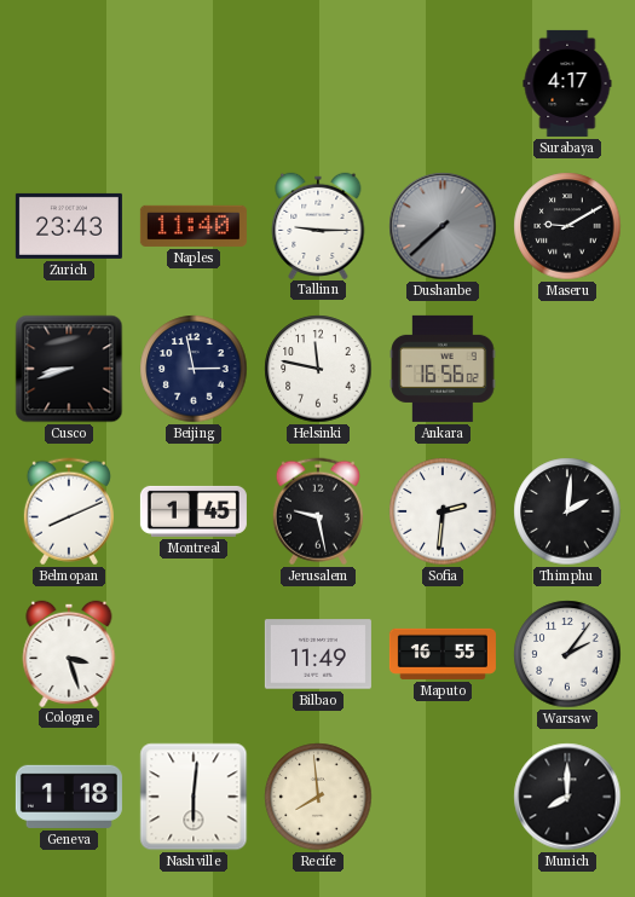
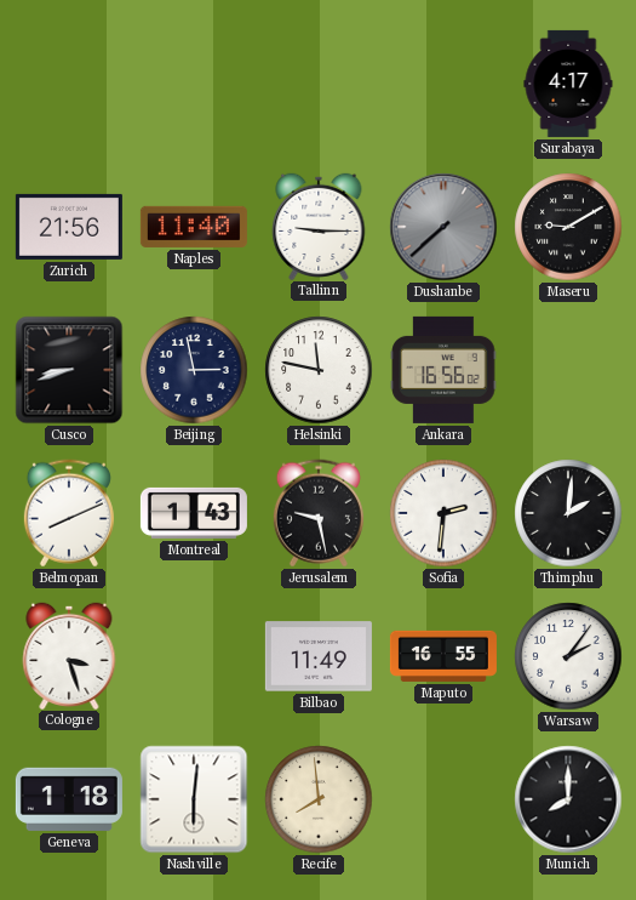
Zurich: 23:43 -> 21:56 (69, 227)
Montreal: 1:45 -> 1:43 (194, 513)
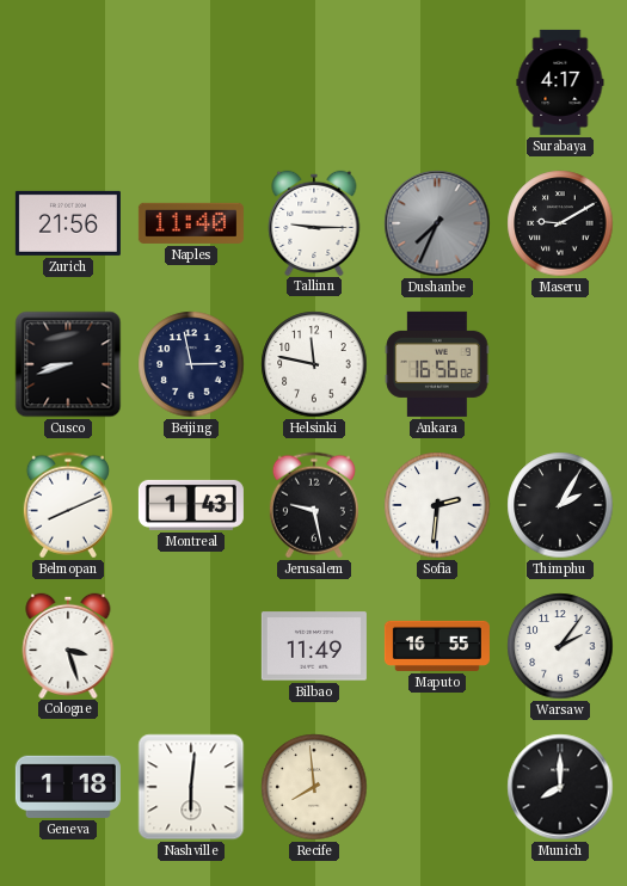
Dushanbe: 7:38 -> 7:34 (437, 223)
Thimphu: 2:01 -> 2:05 (560, 505)
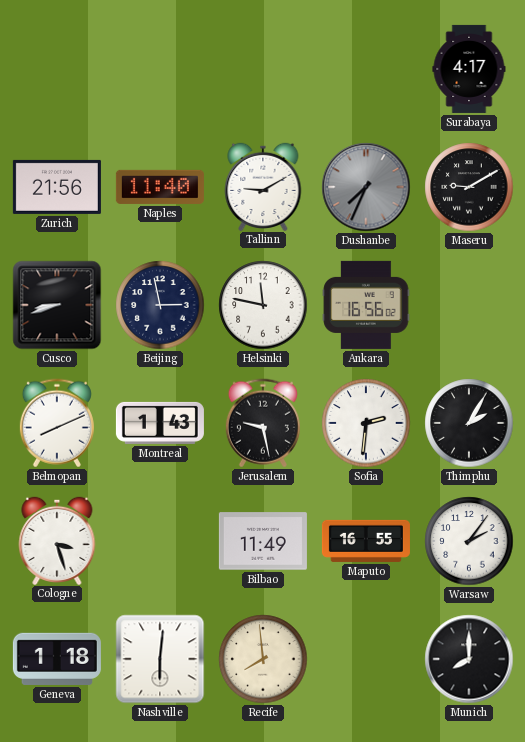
Tallinn: 9:15 -> 9:10 (263, 186)
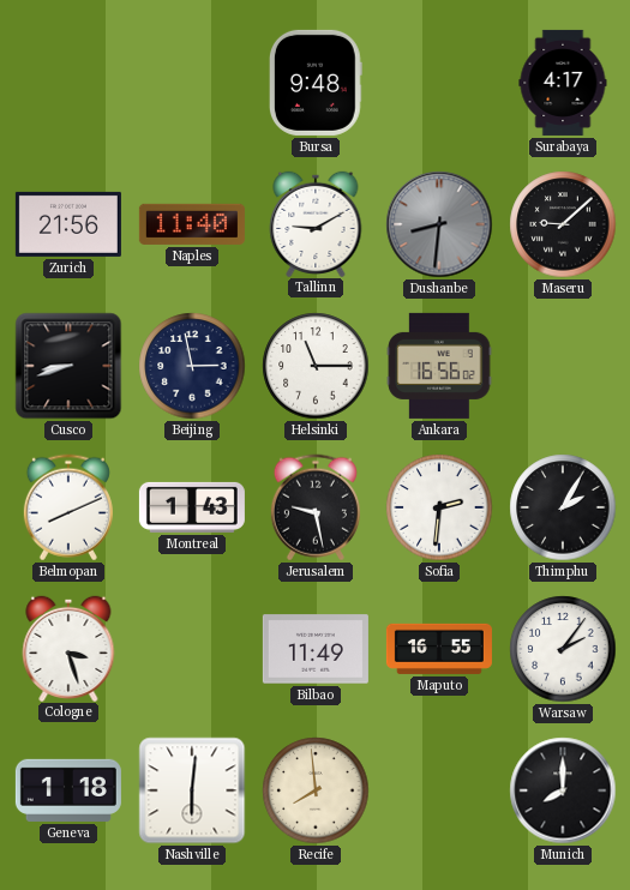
Bursa: none -> 9:48 (316, 83)
Dushanbe: 7:34 -> 8:31 (439, 224)
Maseru: 9:10 -> 9:08 (563, 224)
Helsinki: 11:47 -> 11:15 (316, 366)
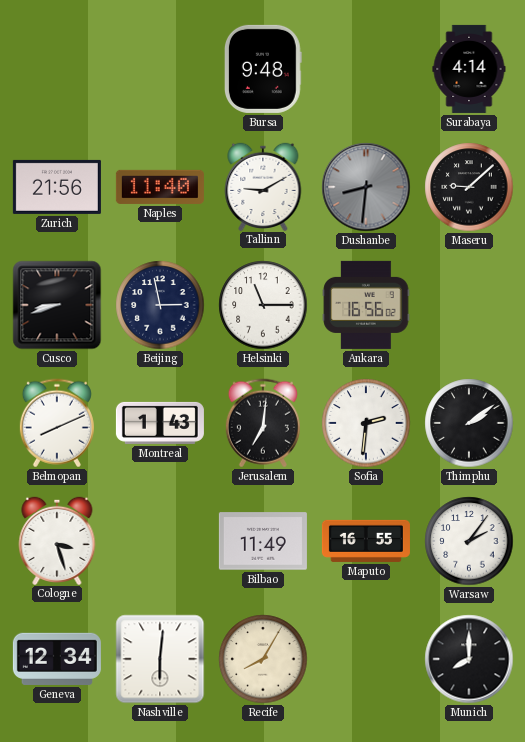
Surabaya: 4:17 -> 4:14 (469, 69)
Jerusalem: 9:28 -> 7:01 (263, 423)
Thimphu: 2:05 -> 2:09 (469, 423)
Geneva: 1:18 -> 12:34 (57, 659)
Recife: 7:59 -> 8:05 (263, 659)
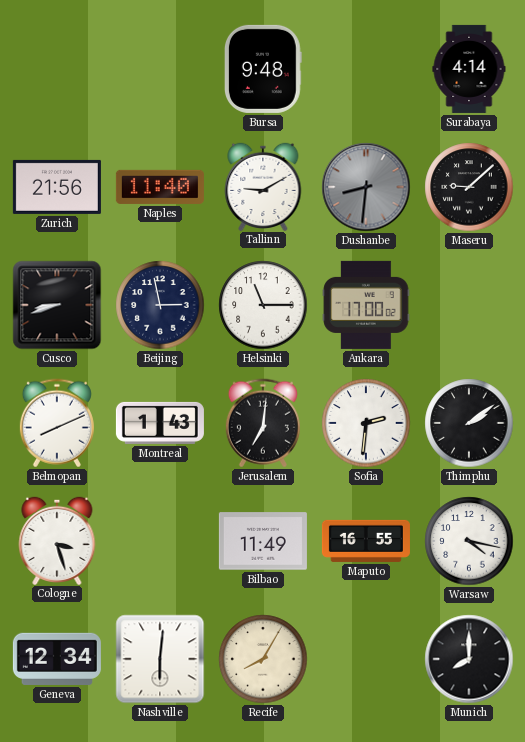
Ankara: 16:56 -> 17:00 (366, 305)
Warsaw: 2:06 -> 4:17 (469, 541)
